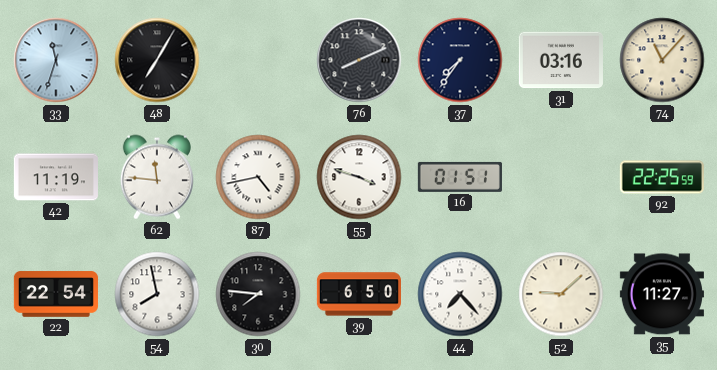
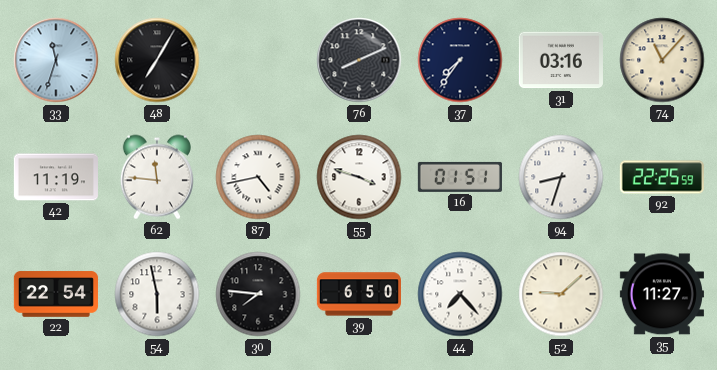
94: none -> 8:33 (561, 177)
54: 7:58 -> 5:58 (157, 294)
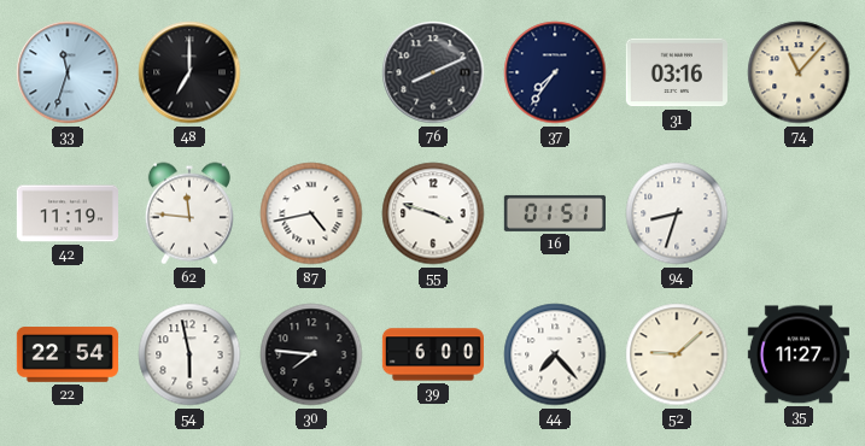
48: 7:05 -> 7:00 (189, 72)
92: 22:25 -> none (662, 177)
39: 6:50 -> 6:00 (432, 354)
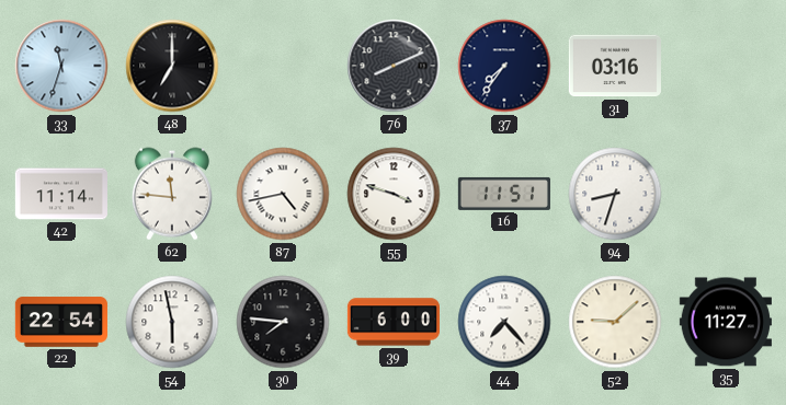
74: 11:07 -> none (799, 72)
42: 11:19 -> 11:14 (61, 194)
16: 01:51 -> 11:51 (504, 194)
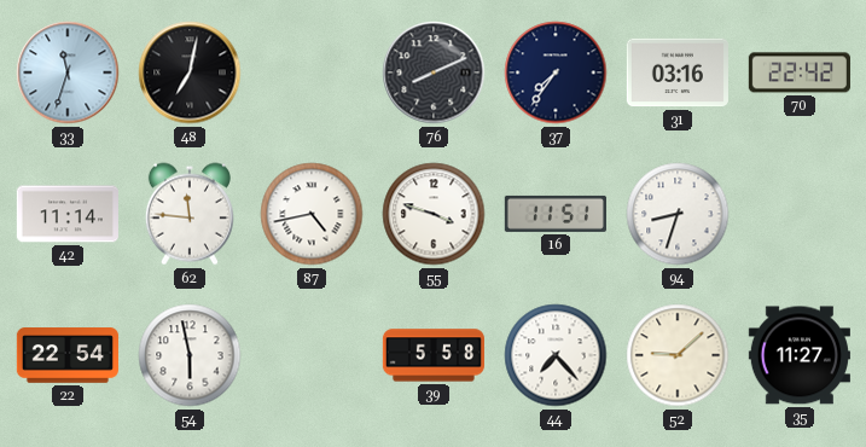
48: 7:00 -> 7:02 (190, 72)
70: none -> 22:42 (800, 72)
30: 7:46 -> none (283, 322)
39: 6:00 -> 5:58 (432, 355)
